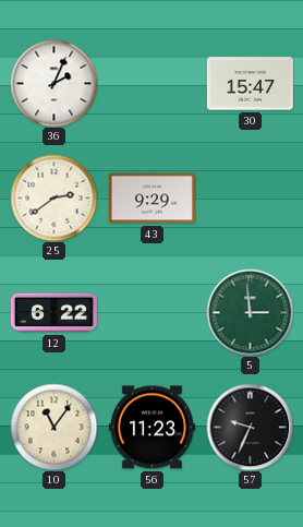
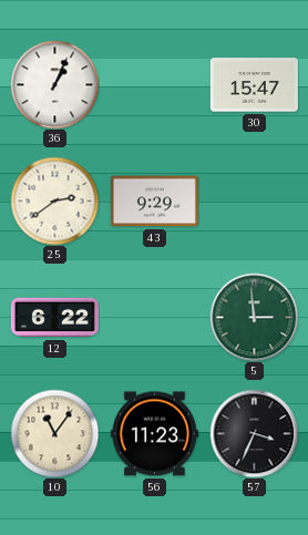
36: 2:04 -> 1:04 (54, 84)
57: 9:34 -> 3:34 (254, 433)
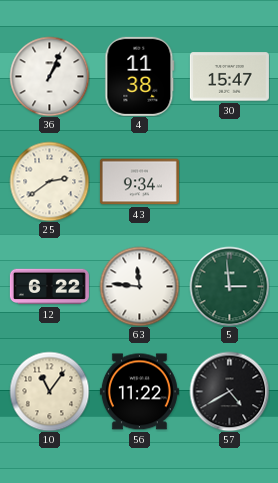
4: none -> 11:38 (140, 76)
43: 9:29 -> 9:34 (139, 182)
63: none -> 11:46 (139, 286)
56: 11:23 -> 11:22 (139, 392)
57: 3:34 -> 4:40 (229, 391)
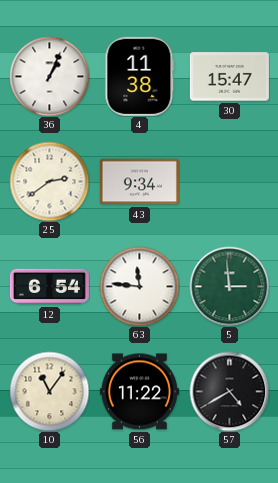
12: 6:22 -> 6:54 (49, 287)
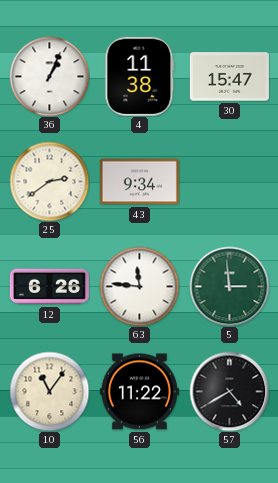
12: 6:54 -> 6:26 (49, 287)
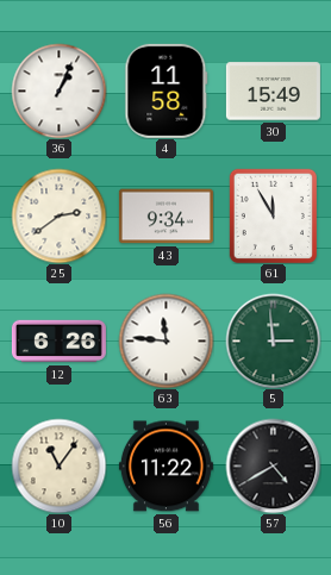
4: 11:38 -> 11:58 (167, 90)
30: 15:47 -> 15:49 (273, 92)
61: none -> 11:55 (273, 215)
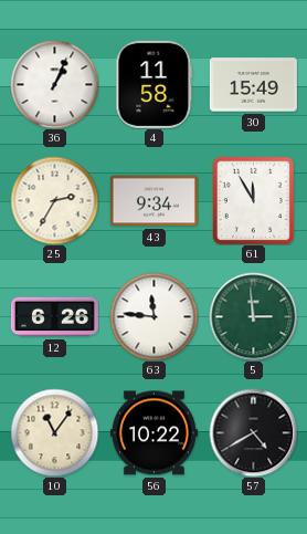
25: 2:39 -> 2:35 (54, 200)
56: 11:22 -> 10:22 (153, 433)
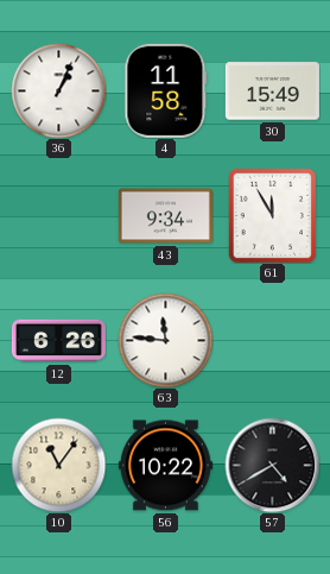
25: 2:35 -> none (54, 200)
5: 2:59 -> none (253, 316)
